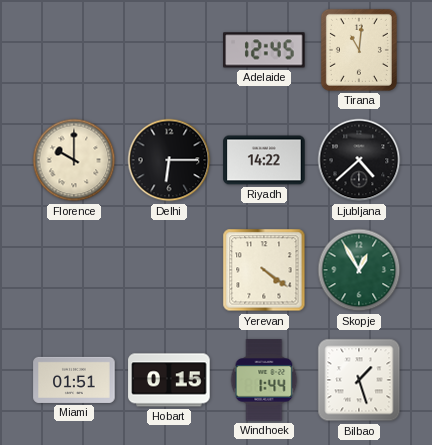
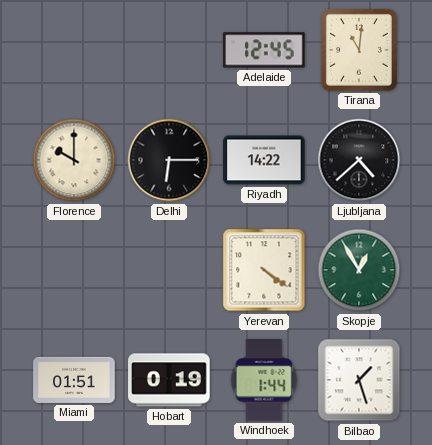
Hobart: 0:15 -> 0:19 (169, 380)
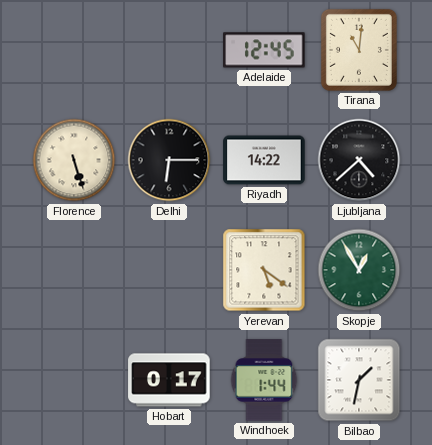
Florence: 10:00 -> 5:27 (74, 160)
Yerevan: 4:21 -> 5:21 (264, 270)
Miami: 01:51 -> none (74, 380)
Hobart: 0:19 -> 0:17 (169, 380)
Bilbao: 1:27 -> 1:32 (359, 380)
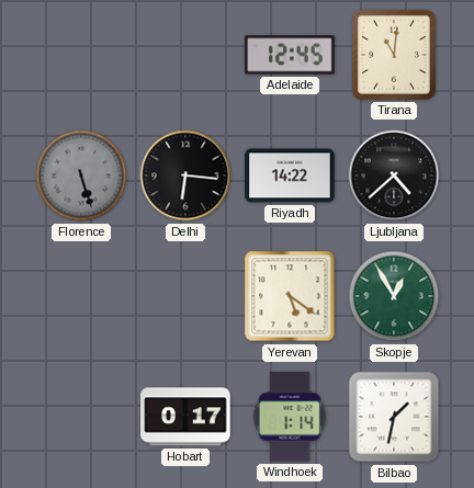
Florence dial: cream -> grey (81, 175)
Delhi: 6:15 -> 6:16 (185, 175)
Windhoek: 1:44 -> 1:14 (290, 417)
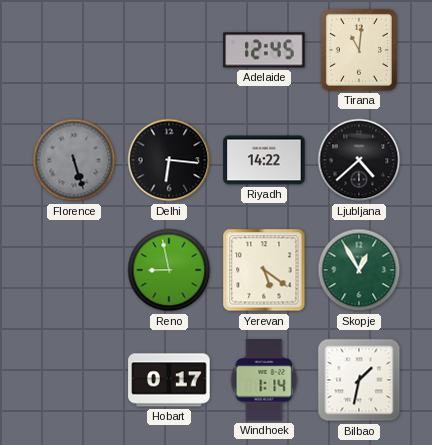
Reno: none -> 8:58 (169, 270)
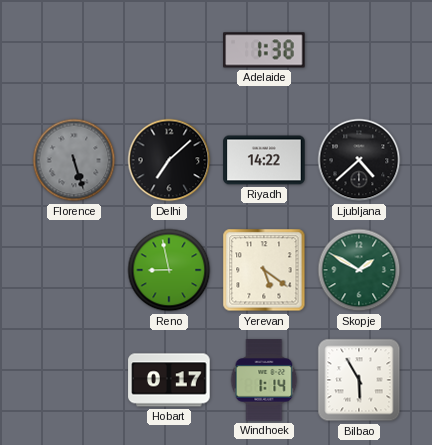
Adelaide: 12:45 -> 1:38 (264, 50)
Tirana: 11:01 -> none (359, 50)
Delhi: 6:16 -> 7:08 (169, 160)
Skopje: 12:55 -> 1:50 (359, 270)
Bilbao: 1:32 -> 5:55 (359, 380)
